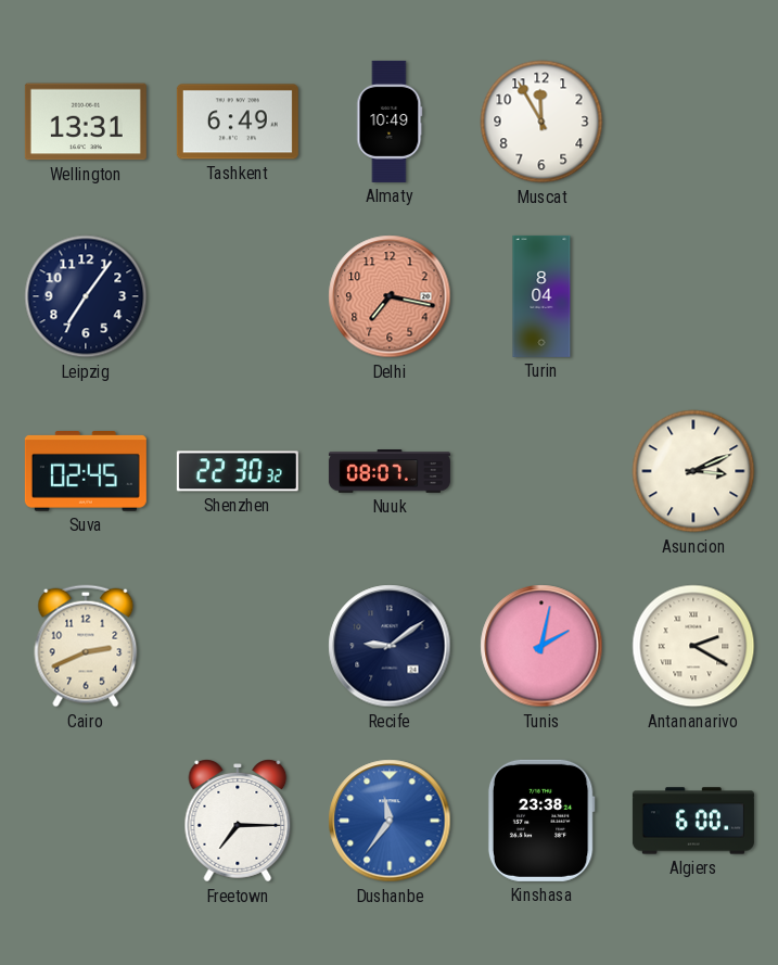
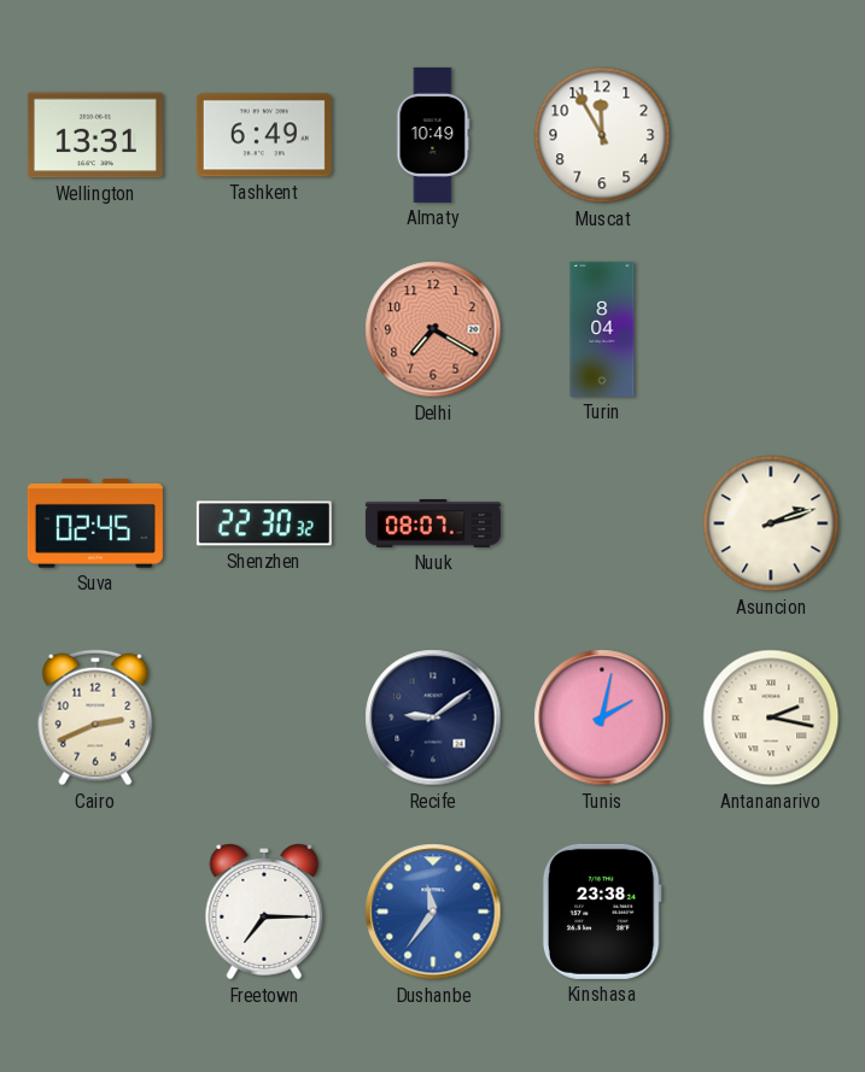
Leipzig: 7:06 -> none (86, 296)
Delhi: 7:17 -> 7:20 (433, 329)
Asuncion: 3:11 -> 2:12 (771, 523)
Antananarivo: 2:20 -> 2:17 (771, 717)
Algiers: 6:00 -> none (693, 821)
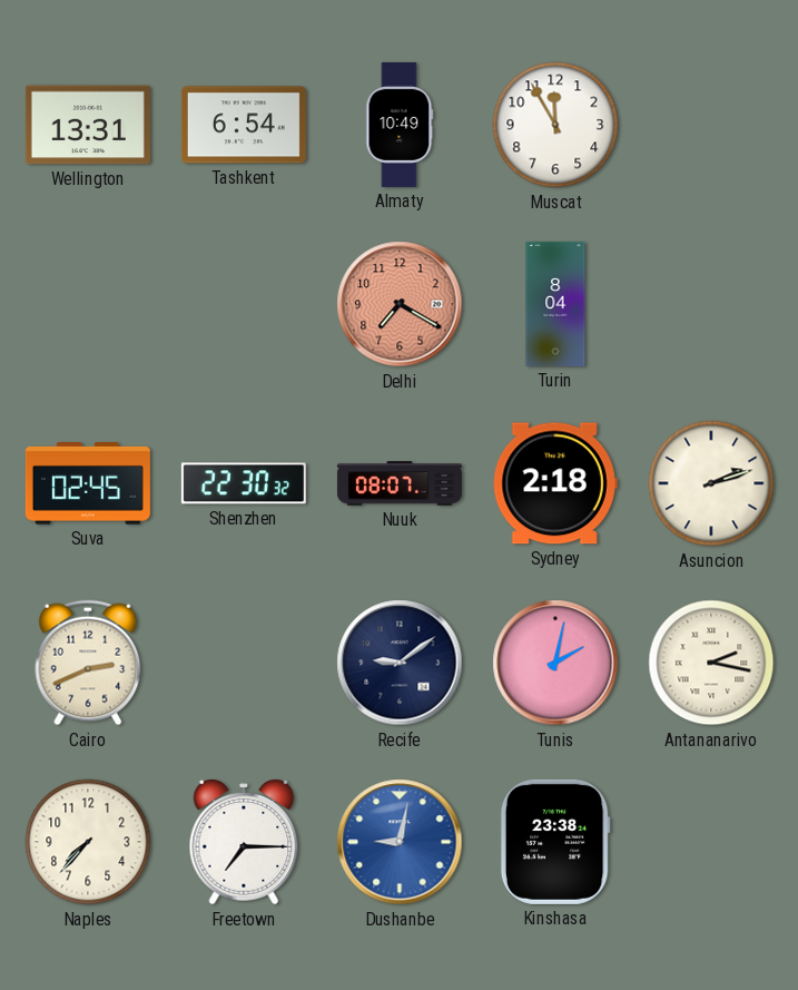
Tashkent: 6:49 -> 6:54 (244, 125)
Sydney: none -> 2:18 (555, 483)
Naples: none -> 7:37 (88, 842)
Dushanbe: 11:36 -> 9:02 (400, 842)
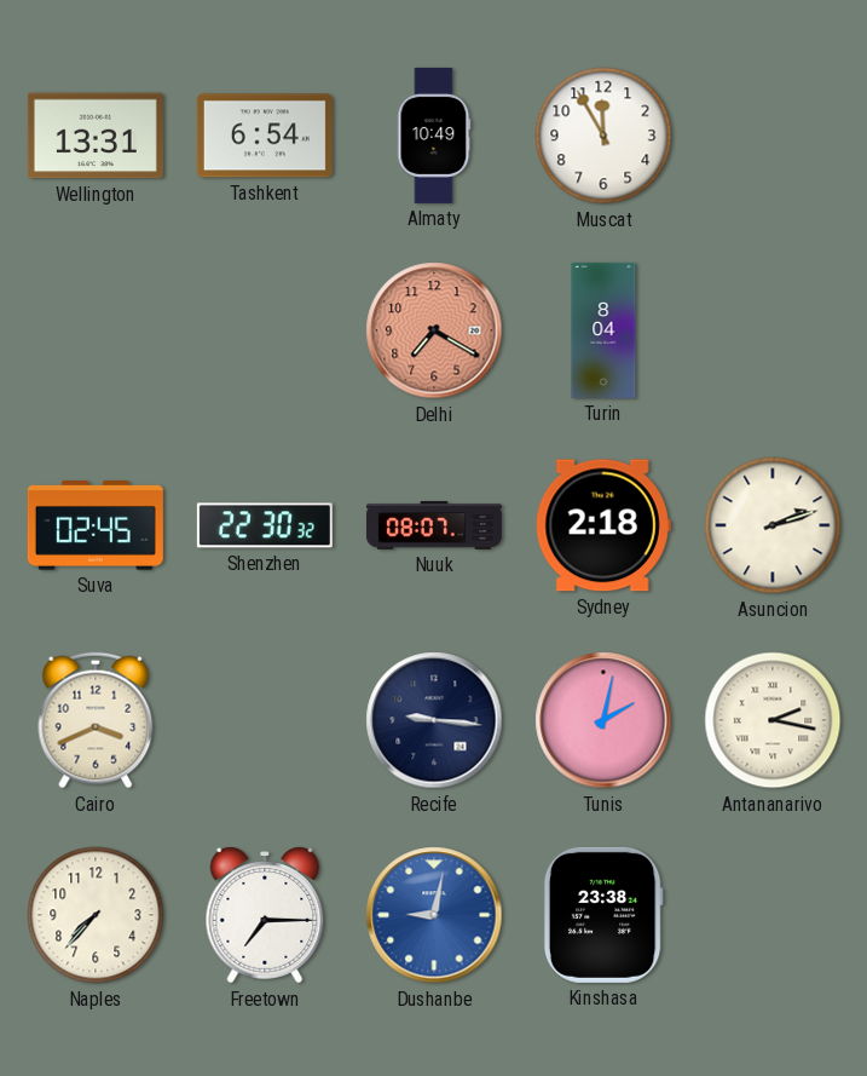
Cairo: 2:41 -> 3:41 (96, 720)
Recife: 9:09 -> 9:16 (434, 720)
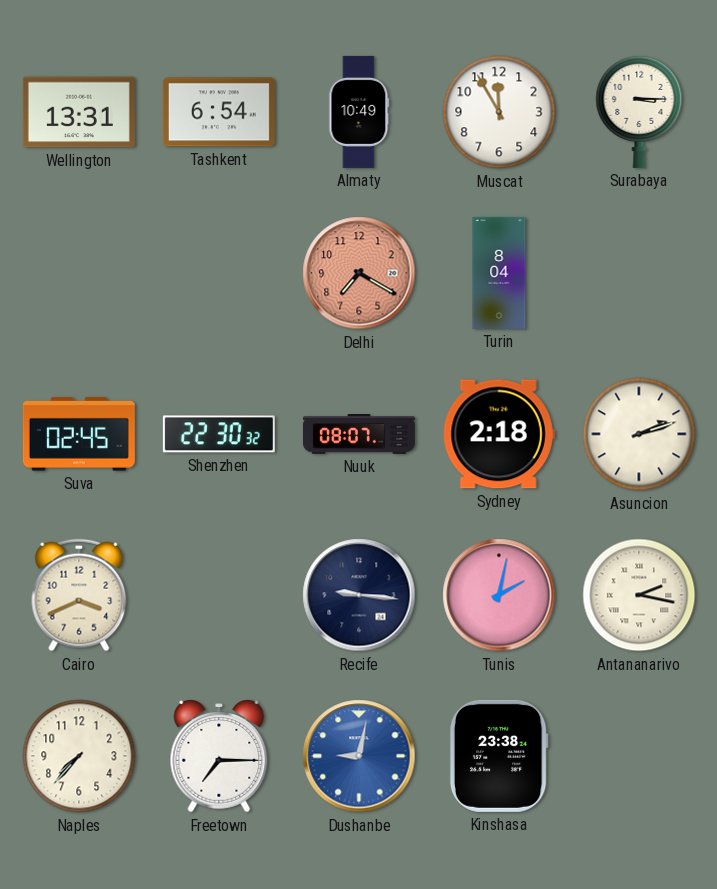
Surabaya: none -> 3:15 (639, 111)
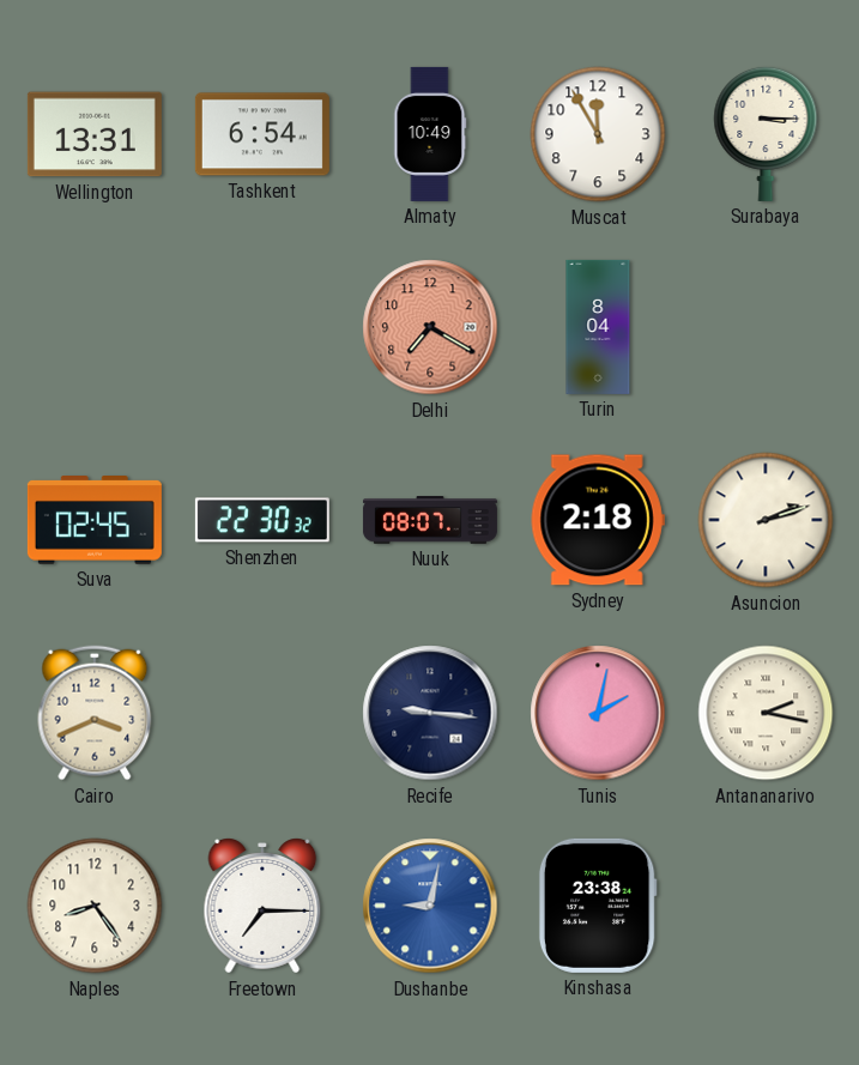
Naples: 7:37 -> 8:24 (95, 906)
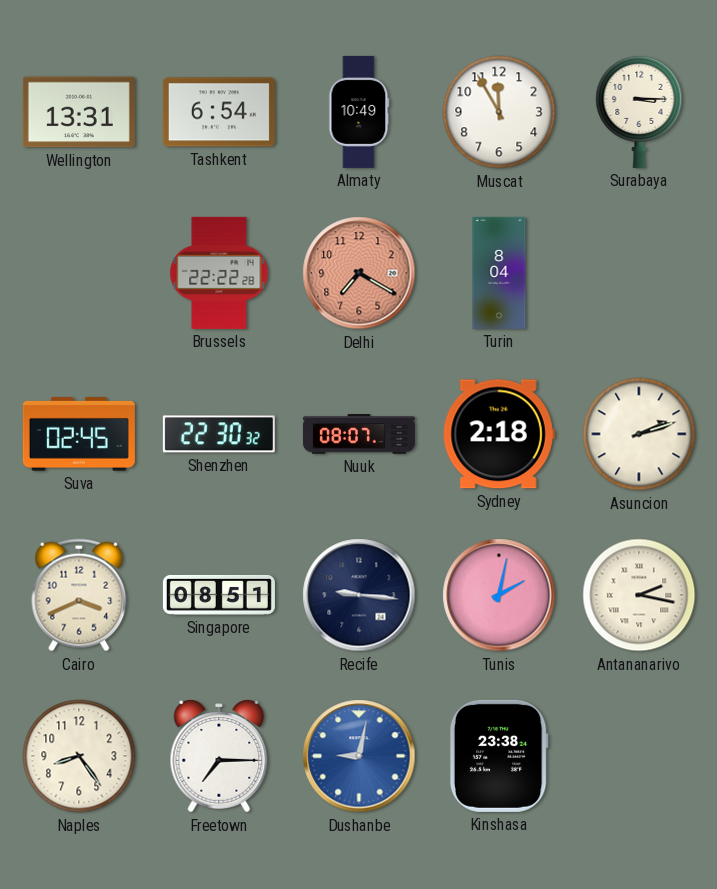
Brussels: none -> 22:22 (219, 273)
Singapore: none -> 08:51 (219, 595)
